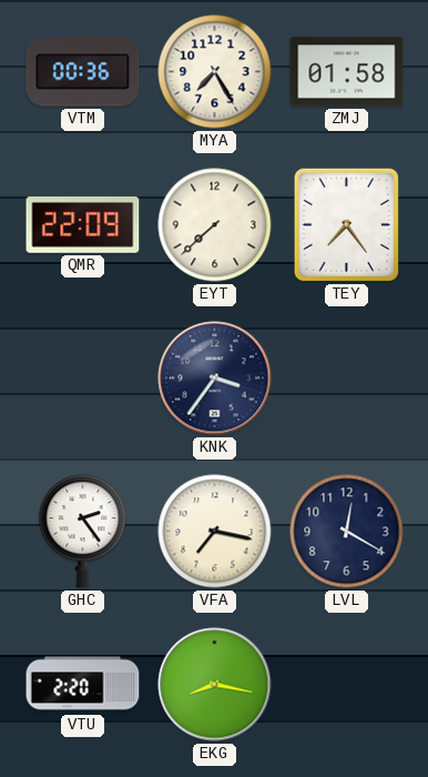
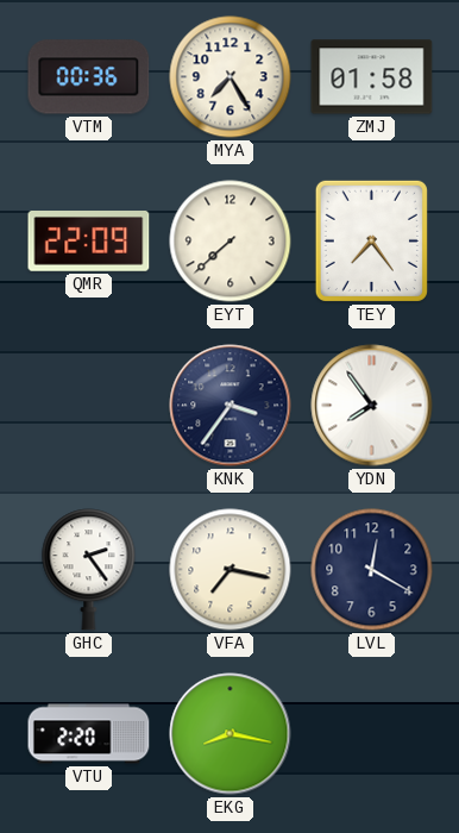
YDN: none -> 7:54 (372, 406)
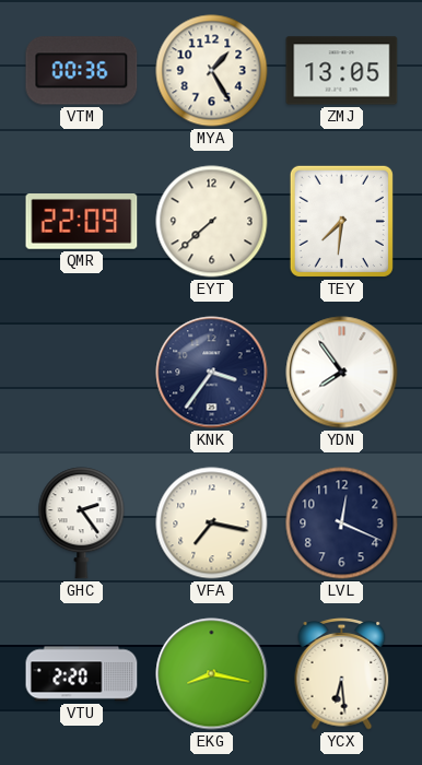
MYA: 7:25 -> 1:25 (212, 71)
ZMJ: 01:58 -> 13:05 (342, 71)
TEY: 7:24 -> 7:31 (341, 221)
LVL: 12:20 -> 12:19 (342, 523)
YCX: none -> 6:29 (342, 674)
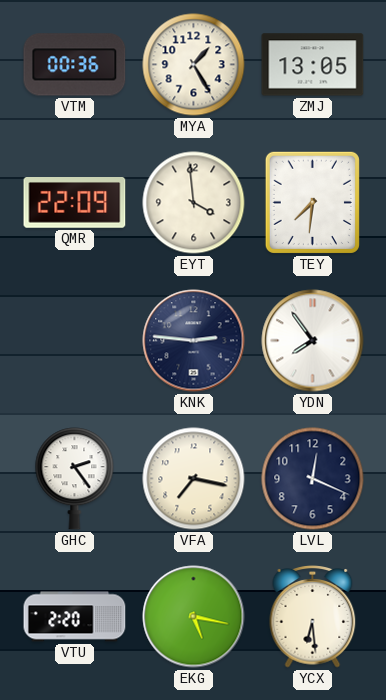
EYT: 7:38 -> 3:59 (194, 203)
KNK: 3:36 -> 2:46 (194, 341)
EKG: 8:17 -> 5:17 (194, 617)
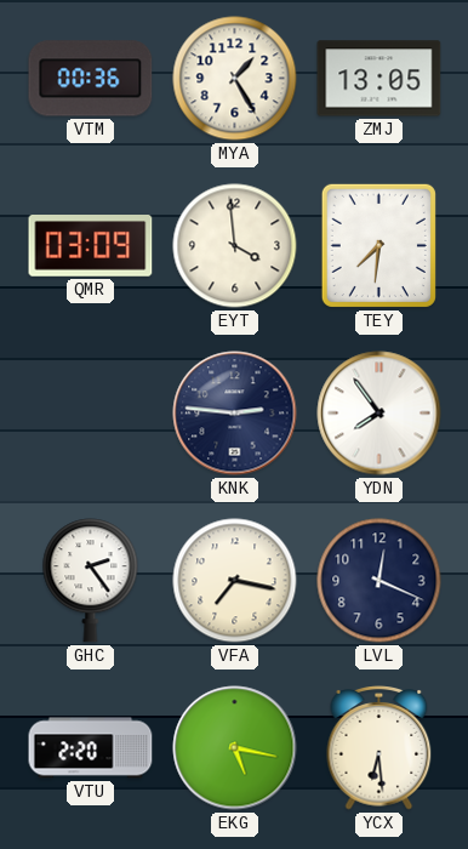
QMR: 22:09 -> 03:09 (91, 246)
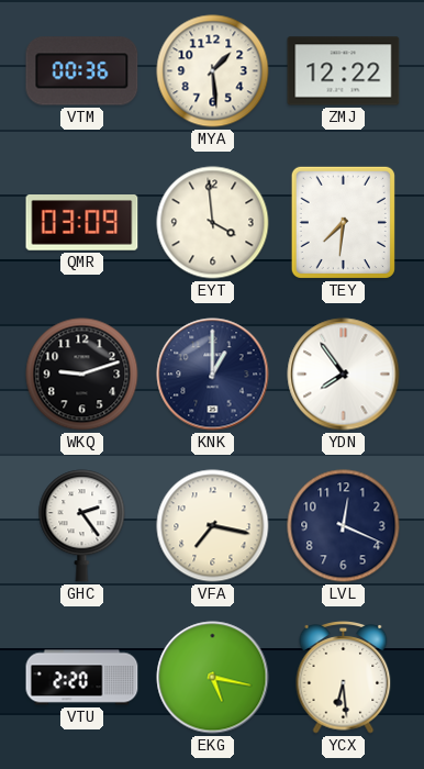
MYA: 1:25 -> 1:29 (213, 71)
ZMJ: 13:05 -> 12:22 (344, 71)
WKQ: none -> 9:12 (82, 375)
KNK: 2:46 -> 1:00 (213, 375)
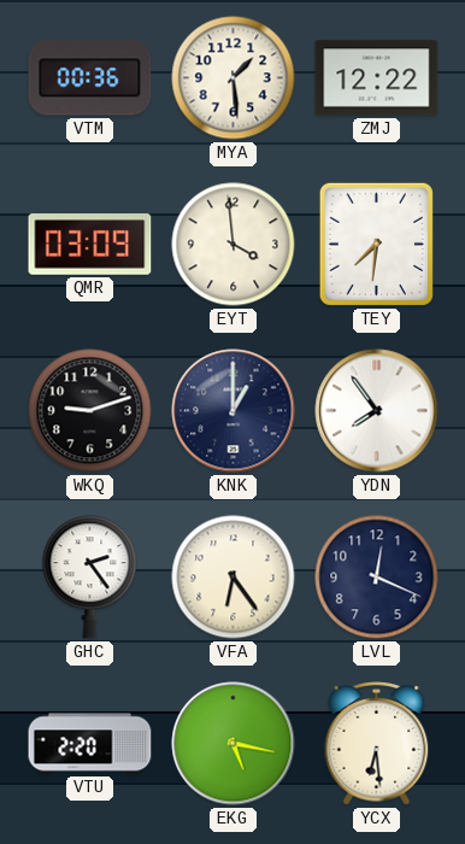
VFA: 7:17 -> 6:24 (234, 578)
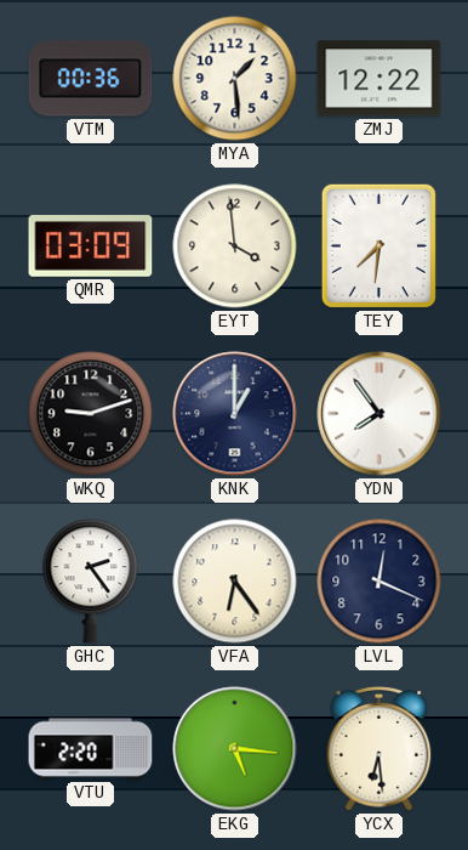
EKG: 5:17 -> 5:16 (235, 749)
